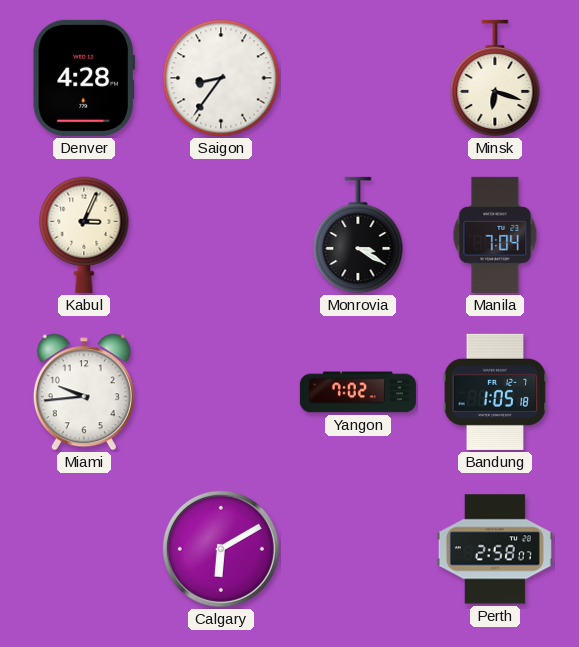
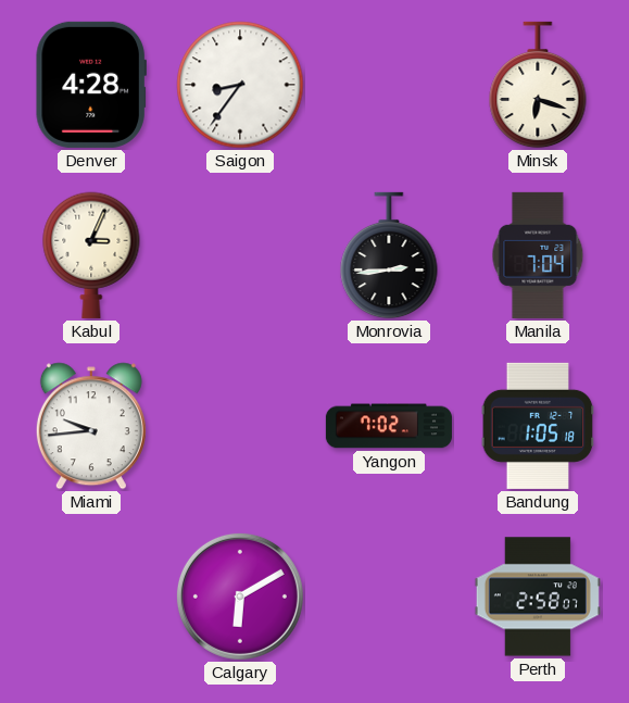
Monrovia: 3:20 -> 2:44 (389, 255)
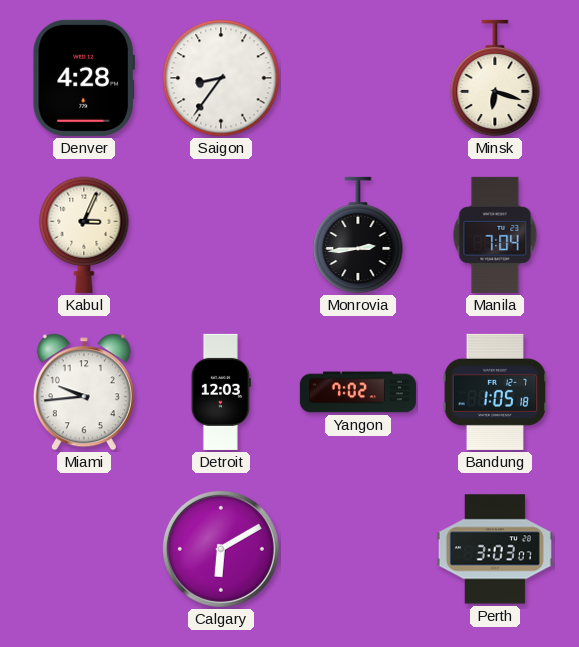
Detroit: none -> 12:03 (221, 392)
Perth: 2:58 -> 3:03 (495, 549)
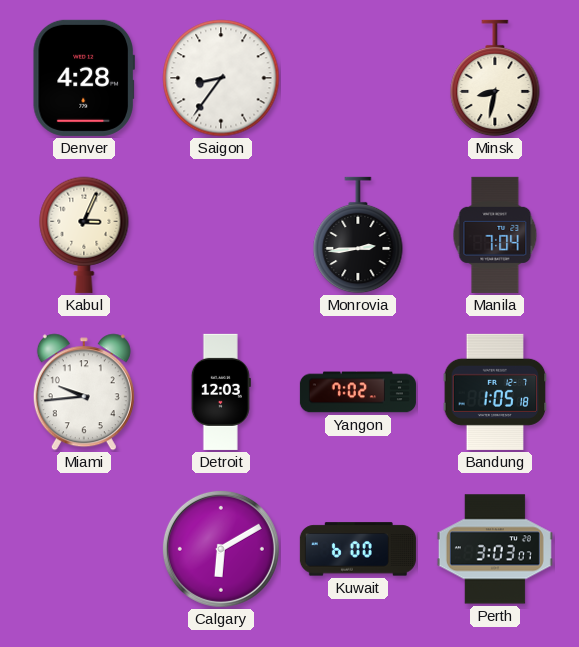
Minsk: 6:18 -> 8:32 (495, 78)
Kuwait: none -> 6:00 (358, 549)
